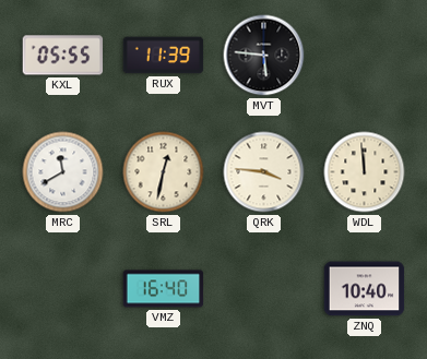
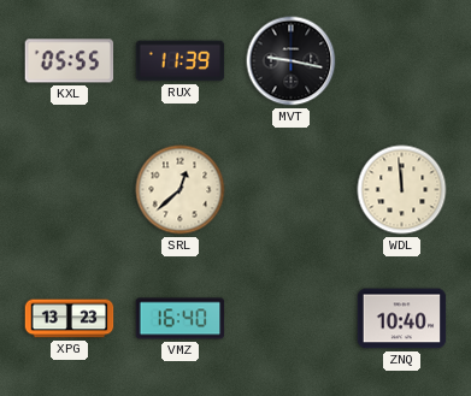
MVT: 5:46 -> 9:17 (292, 61)
MRC: 11:40 -> none (63, 172)
SRL: 12:32 -> 12:38 (181, 190)
QRK: 3:46 -> none (264, 172)
XPG: none -> 13:23 (70, 319)
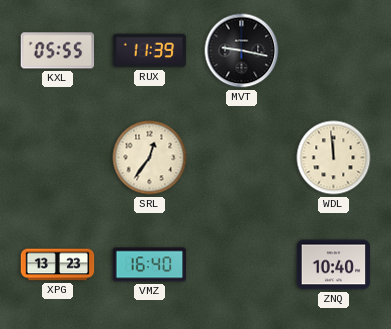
SRL: 12:38 -> 12:36 (150, 158)
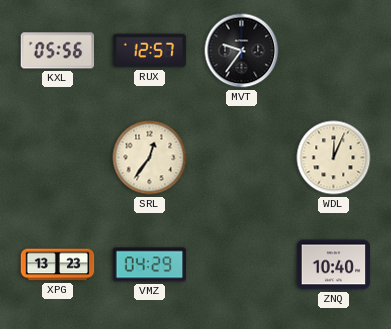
KXL: 05:55 -> 05:56 (58, 51)
RUX: 11:39 -> 12:57 (150, 51)
MVT: 9:17 -> 9:36 (242, 51)
WDL: 11:59 -> 12:04 (334, 158)
VMZ: 16:40 -> 04:29 (150, 265)
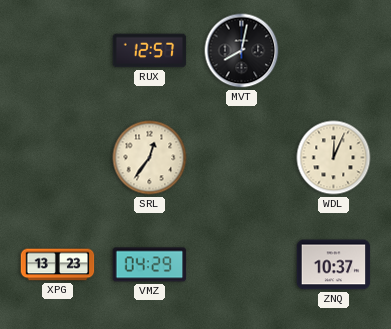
KXL: 05:56 -> none (58, 51)
MVT: 9:36 -> 8:02 (242, 51)
ZNQ: 10:40 -> 10:37 (334, 265)
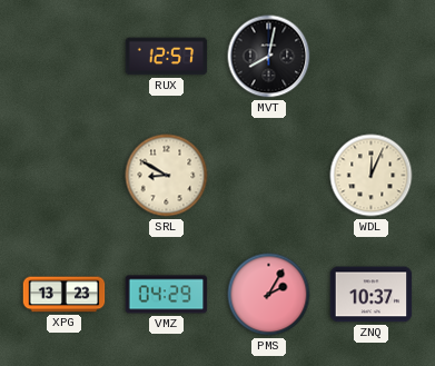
SRL: 12:36 -> 8:50 (167, 176)
PMS: none -> 2:05 (269, 295)
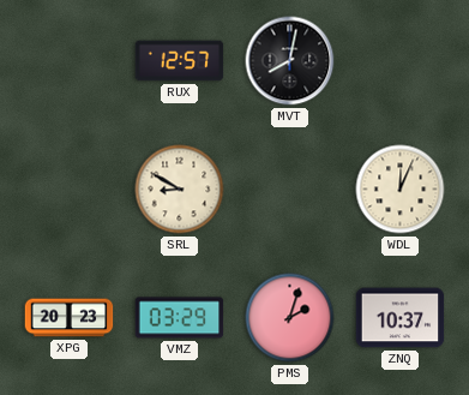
XPG: 13:23 -> 20:23 (70, 318)
VMZ: 04:29 -> 03:29 (180, 318)
PMS: 2:05 -> 2:03 (290, 318)
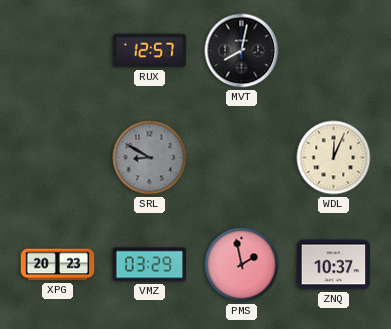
SRL dial: cream -> grey (150, 158)
PMS: 2:03 -> 1:58 (242, 265)
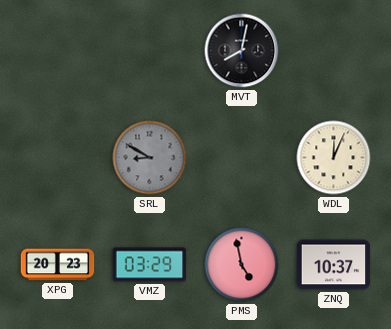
RUX: 12:57 -> none (150, 51)
PMS: 1:58 -> 4:58 (242, 265)
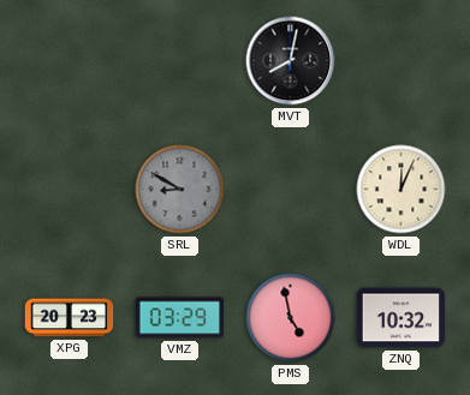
ZNQ: 10:37 -> 10:32 (401, 318)
